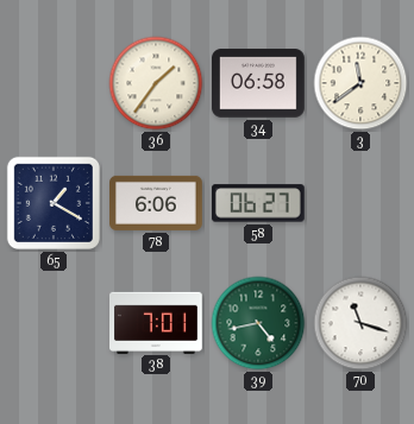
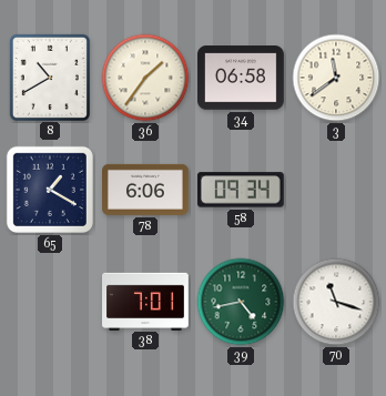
8: none -> 10:40 (49, 77)
58: 06:27 -> 09:34 (241, 190)
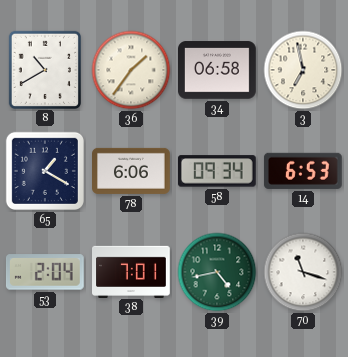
3: 11:39 -> 6:58 (303, 70)
14: none -> 6:53 (303, 171)
53: none -> 2:04 (45, 272)
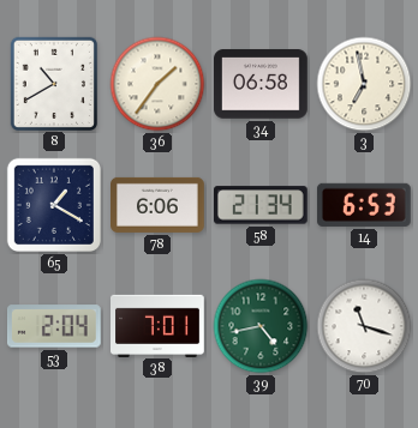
58: 09:34 -> 21:34 (261, 205)
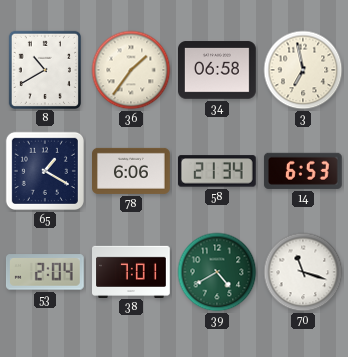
39: 4:43 -> 4:40 (217, 272)
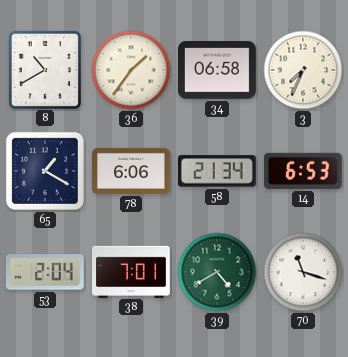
3: 6:58 -> 7:34 (303, 70)
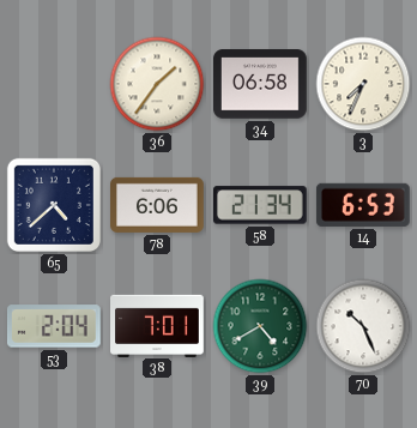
8: 10:40 -> none (44, 69)
65: 1:20 -> 4:38 (54, 205)
70: 11:18 -> 10:26 (363, 326)
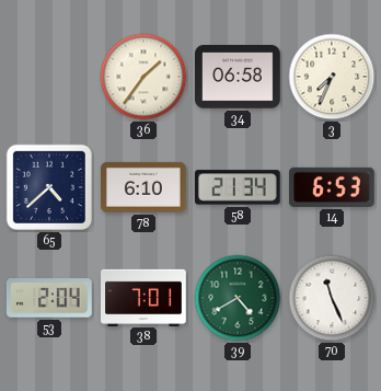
78: 6:06 -> 6:10 (145, 187)
70: 10:26 -> 11:26 (332, 298)
